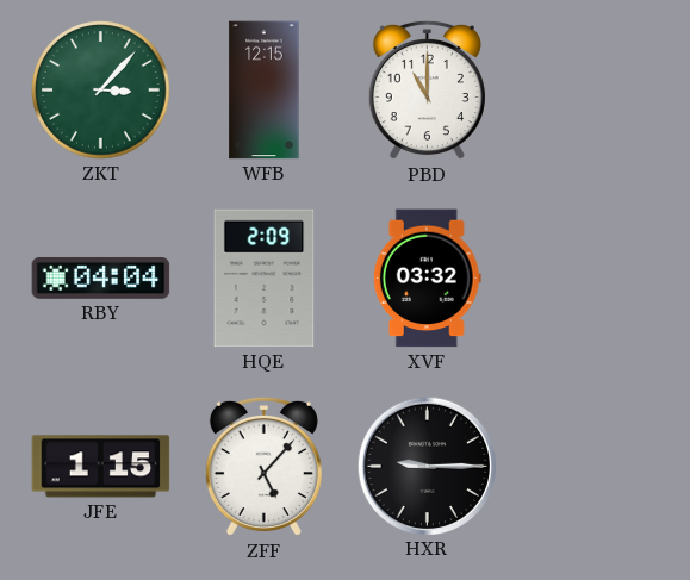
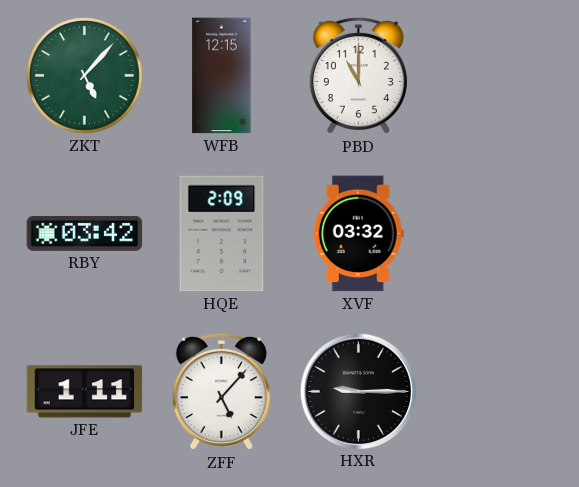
ZKT: 3:07 -> 5:07 (85, 76)
RBY: 04:04 -> 03:42 (85, 233)
JFE: 1:15 -> 1:11 (85, 392)
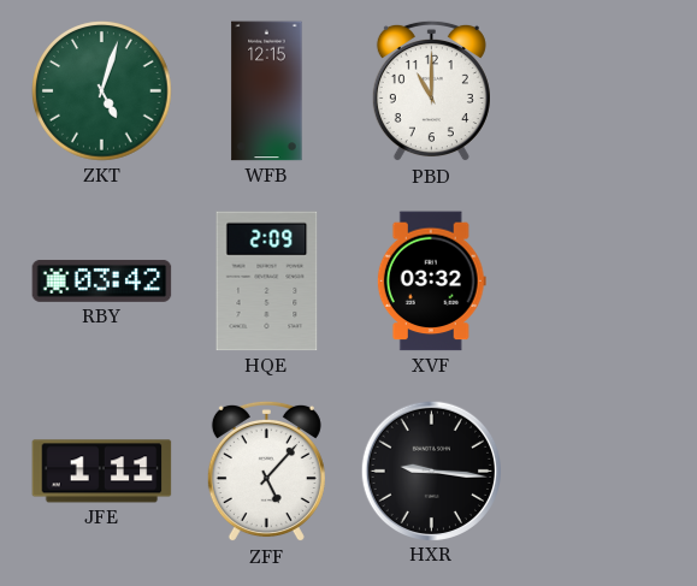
ZKT: 5:07 -> 5:03 (102, 91)
HXR: 9:15 -> 9:16 (431, 470)
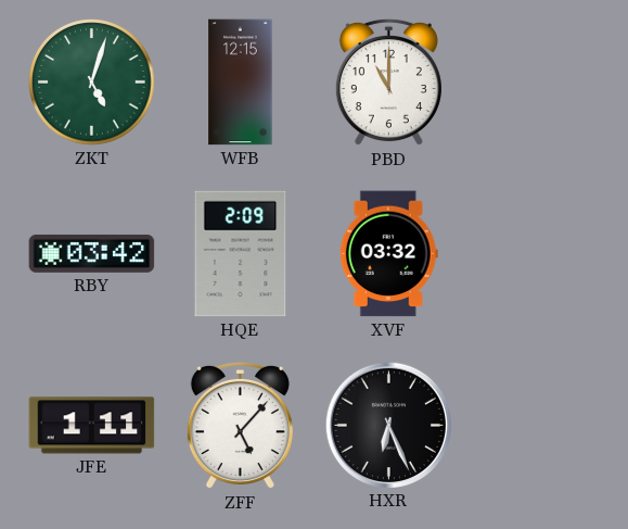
HXR: 9:16 -> 6:26 (388, 425)
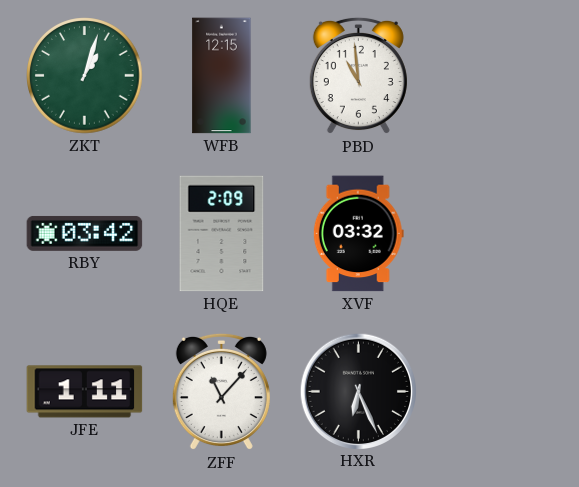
ZKT: 5:03 -> 1:03 (85, 76)
PBD: 11:00 -> 10:59 (358, 76)
ZFF: 5:07 -> 11:07 (221, 392)
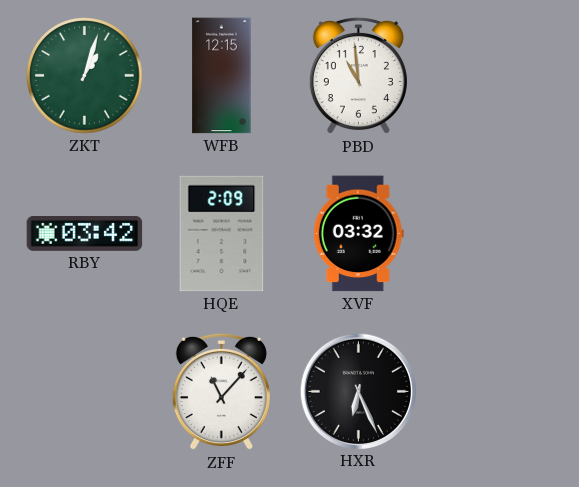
JFE: 1:11 -> none (85, 392)
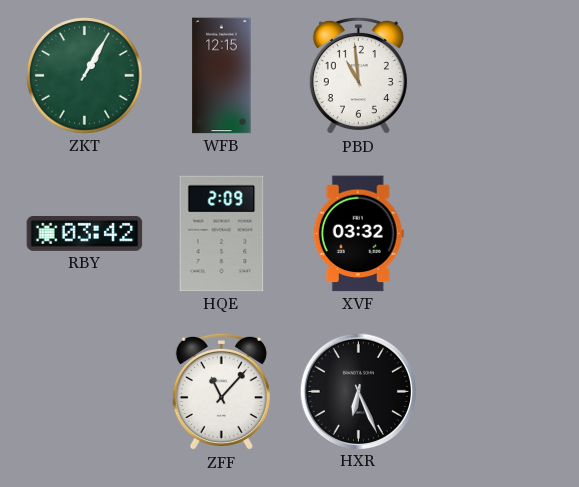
ZKT: 1:03 -> 1:05 (85, 76)
